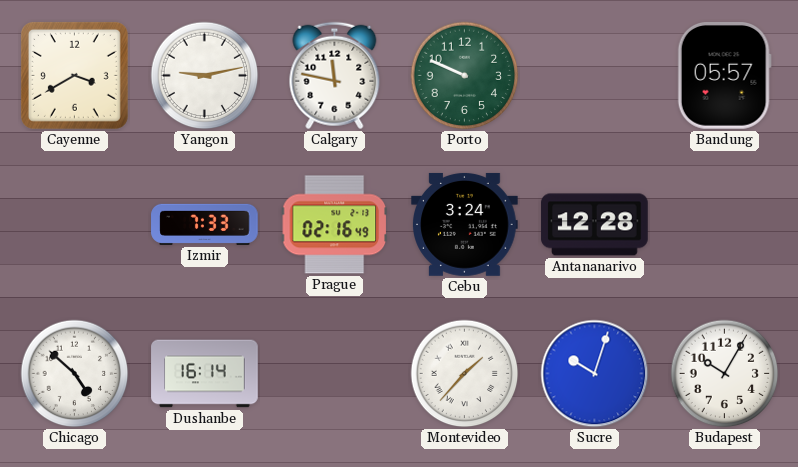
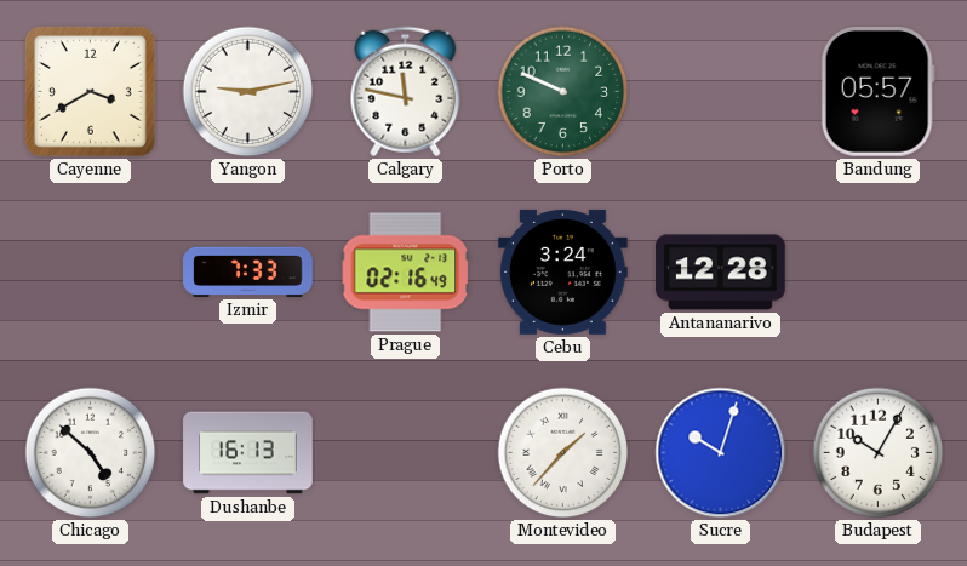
Dushanbe: 16:14 -> 16:13 (248, 453)
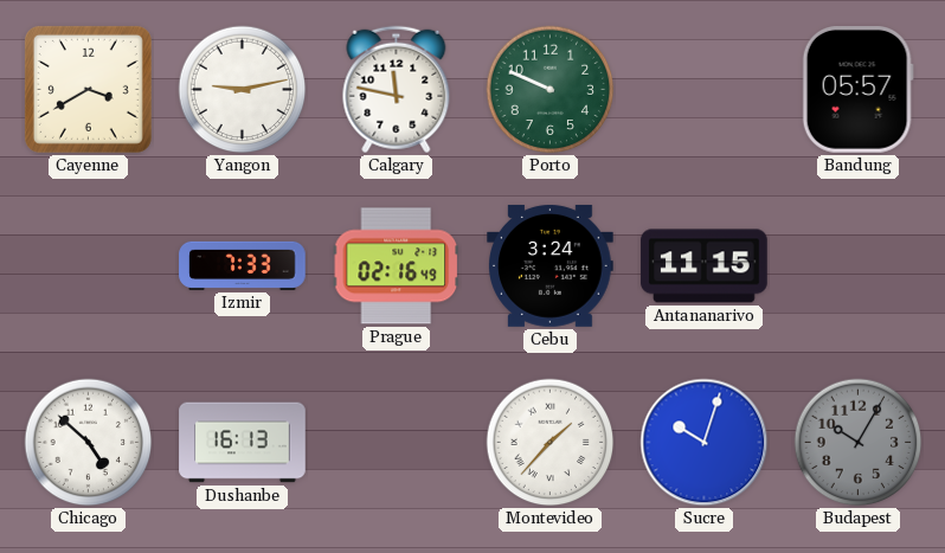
Antananarivo: 12:28 -> 11:15 (705, 266)
Budapest dial: white -> grey (859, 443)
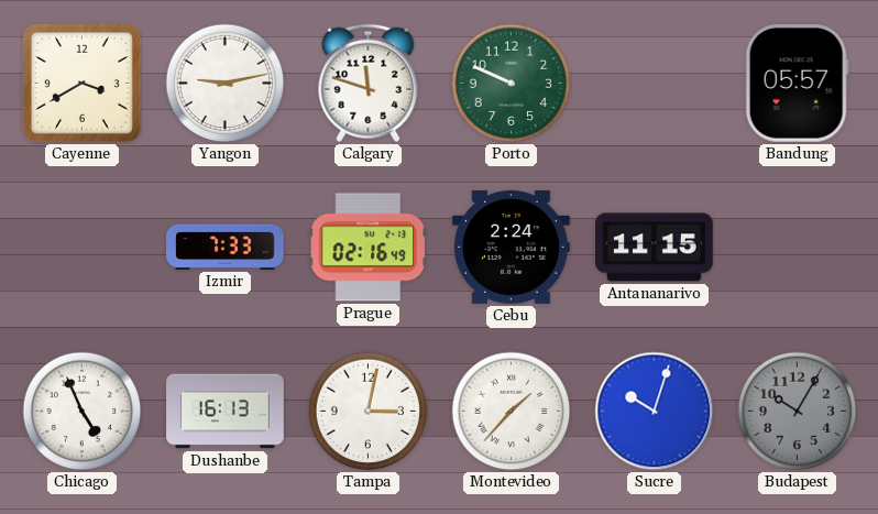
Calgary: 11:47 -> 11:48 (369, 84)
Cebu: 3:24 -> 2:24 (512, 247)
Chicago: 4:52 -> 4:56 (83, 412)
Tampa: none -> 3:02 (369, 412)
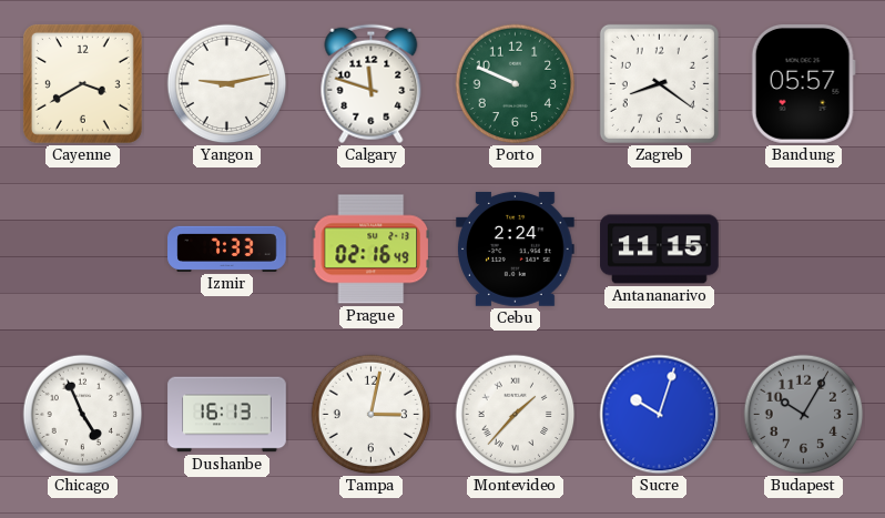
Zagreb: none -> 8:21 (659, 83)
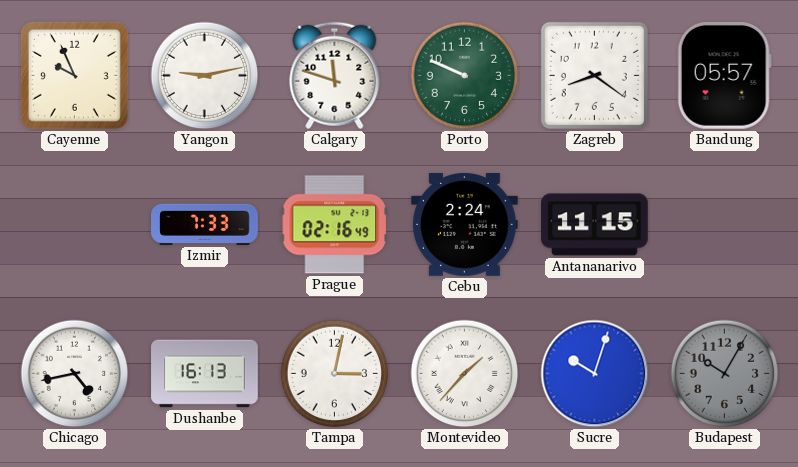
Cayenne: 3:40 -> 9:56 (74, 75)
Chicago: 4:56 -> 4:43 (75, 374)
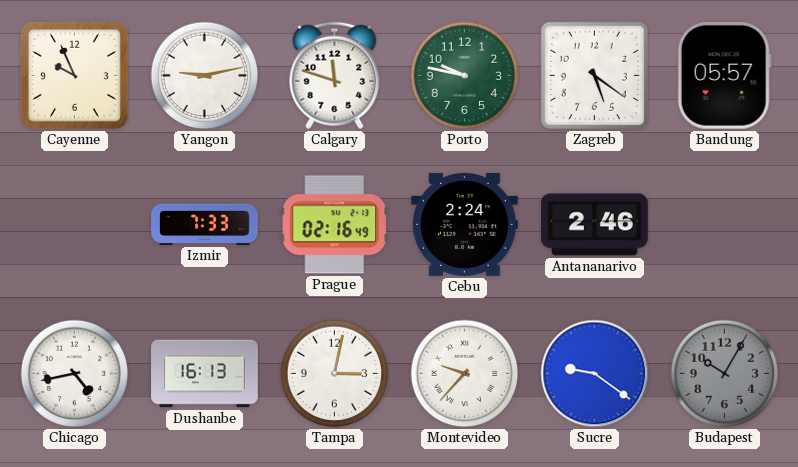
Porto: 9:49 -> 9:47 (465, 76)
Zagreb: 8:21 -> 5:21 (594, 75)
Antananarivo: 11:15 -> 2:46 (595, 225)
Montevideo: 1:37 -> 9:37 (465, 374)
Sucre: 10:03 -> 9:21 (595, 374)
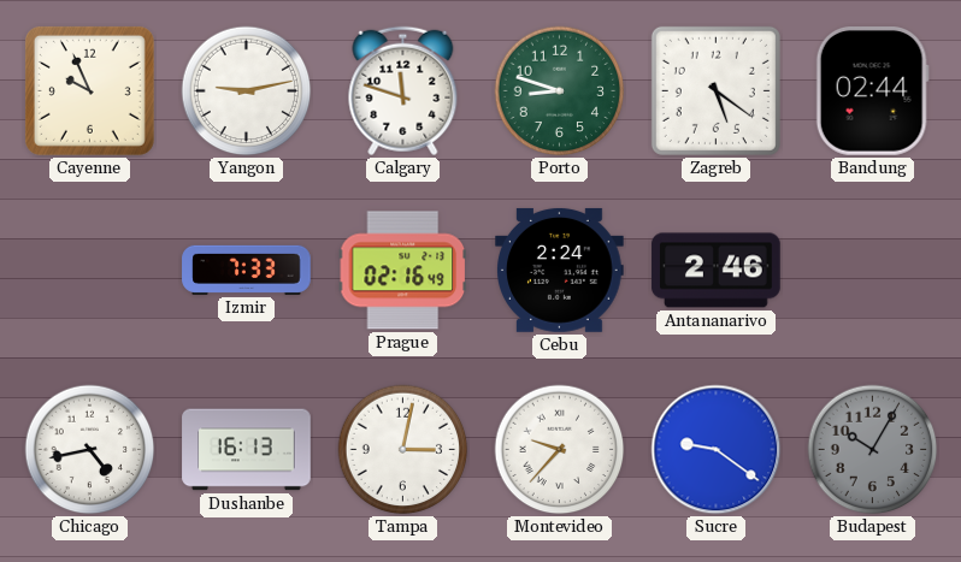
Porto: 9:47 -> 8:48 (560, 91)
Bandung: 05:57 -> 02:44 (872, 91)
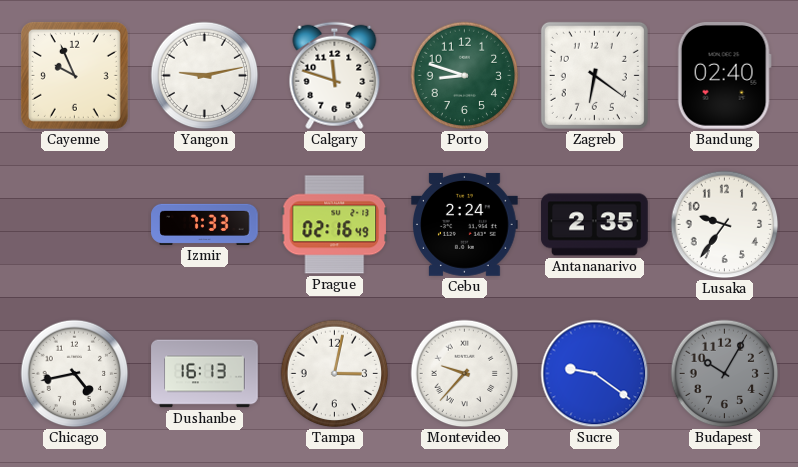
Zagreb: 5:21 -> 6:21 (594, 75)
Bandung: 02:44 -> 02:40 (724, 76)
Antananarivo: 2:46 -> 2:35 (595, 225)
Lusaka: none -> 9:36 (725, 225)
